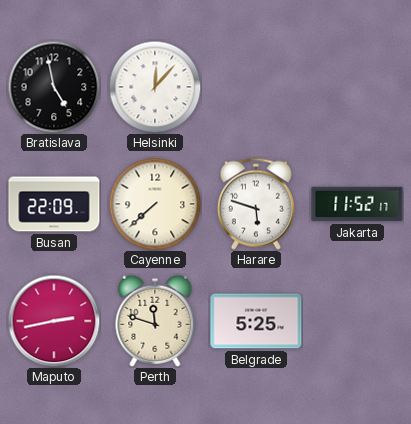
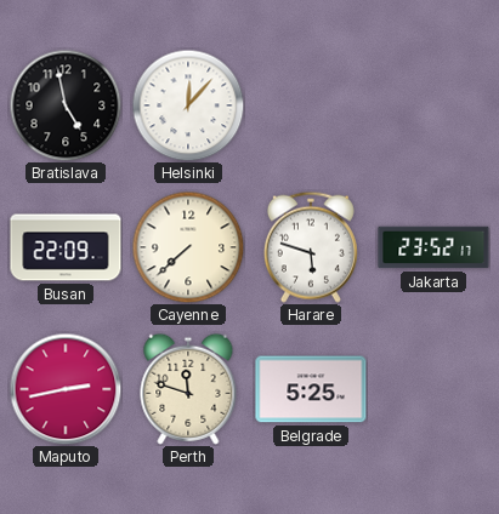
Jakarta: 11:52 -> 23:52 (433, 247)
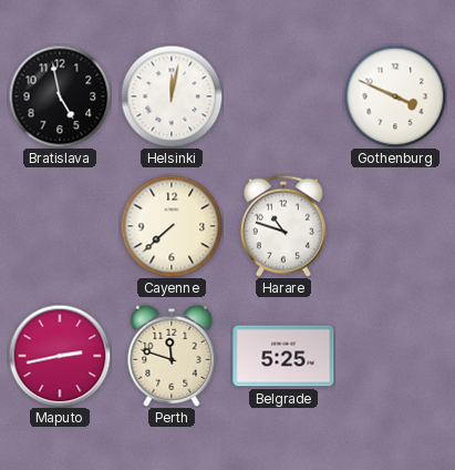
Helsinki: 12:07 -> 12:02 (172, 96)
Gothenburg: none -> 3:49 (395, 96)
Busan: 22:09 -> none (66, 247)
Harare: 5:48 -> 10:48 (283, 226)
Jakarta: 23:52 -> none (433, 247)
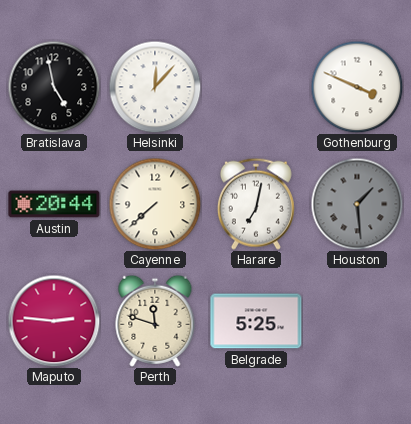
Helsinki: 12:02 -> 12:07 (155, 87)
Austin: none -> 20:44 (54, 204)
Harare: 10:48 -> 7:02 (256, 204)
Houston: none -> 1:29 (357, 204)
Maputo: 2:43 -> 2:46 (54, 321)
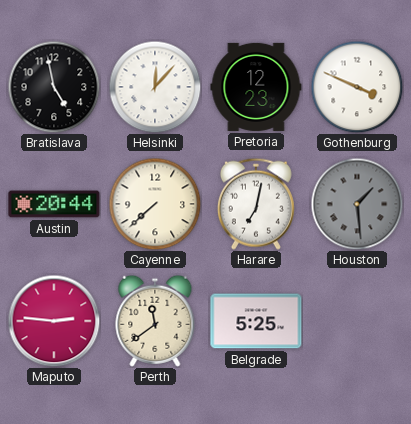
Pretoria: none -> 12:23 (256, 87)
Perth: 11:48 -> 11:39 (155, 321)
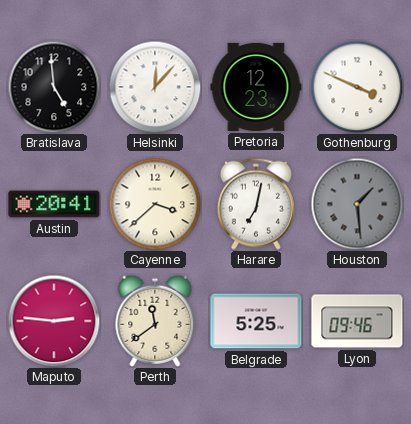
Bratislava: 4:58 -> 4:59 (54, 87)
Austin: 20:44 -> 20:41 (54, 204)
Cayenne: 7:38 -> 3:38 (155, 204)
Lyon: none -> 09:46 (357, 321)
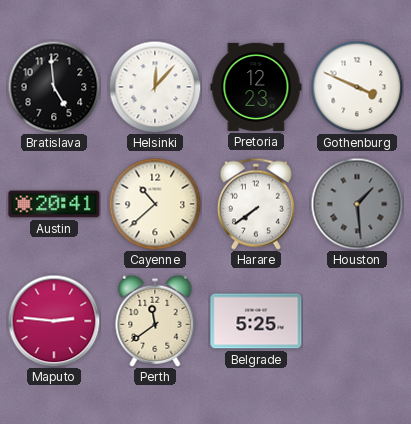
Cayenne: 3:38 -> 10:38 (155, 204)
Harare: 7:02 -> 7:39 (256, 204)
Lyon: 09:46 -> none (357, 321)
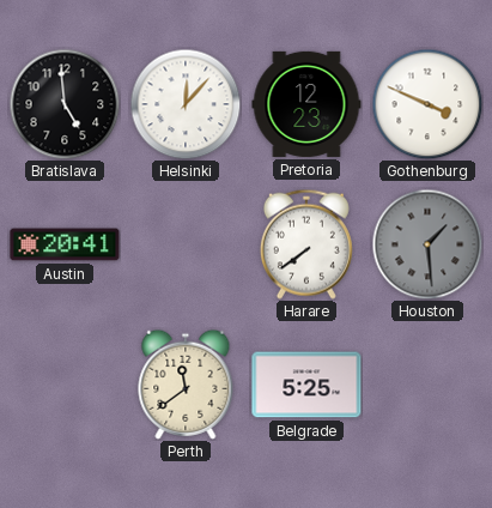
Cayenne: 10:38 -> none (155, 204)
Maputo: 2:46 -> none (54, 321)
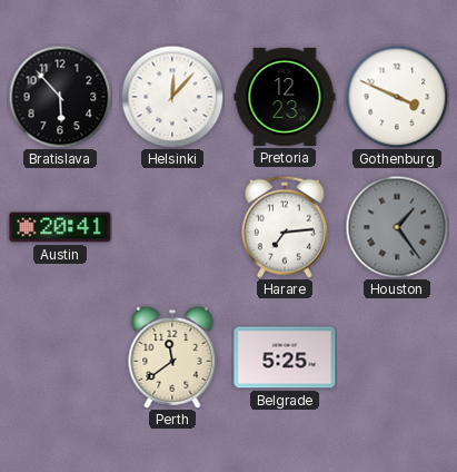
Bratislava: 4:59 -> 5:53 (60, 97)
Harare: 7:39 -> 7:14 (285, 227)
Houston: 1:29 -> 1:24 (397, 227)
